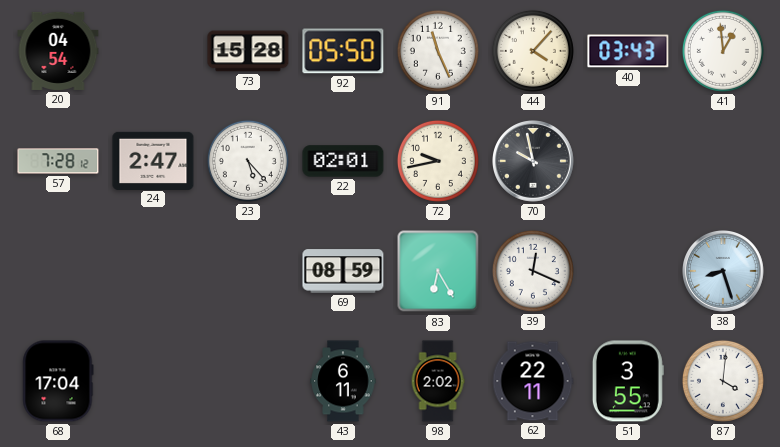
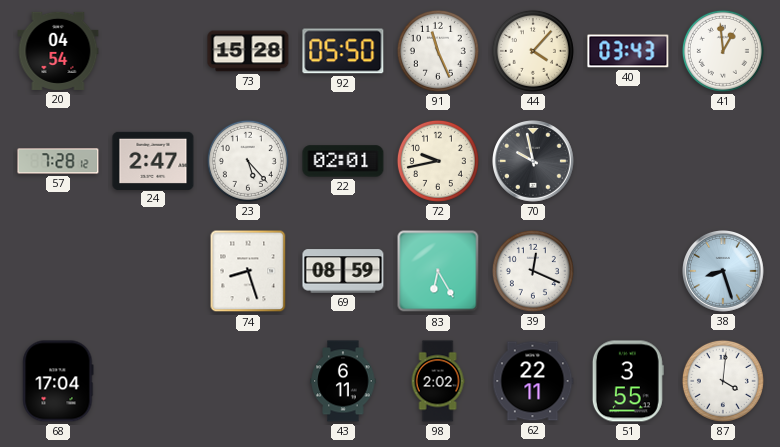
74: none -> 8:27 (248, 271)
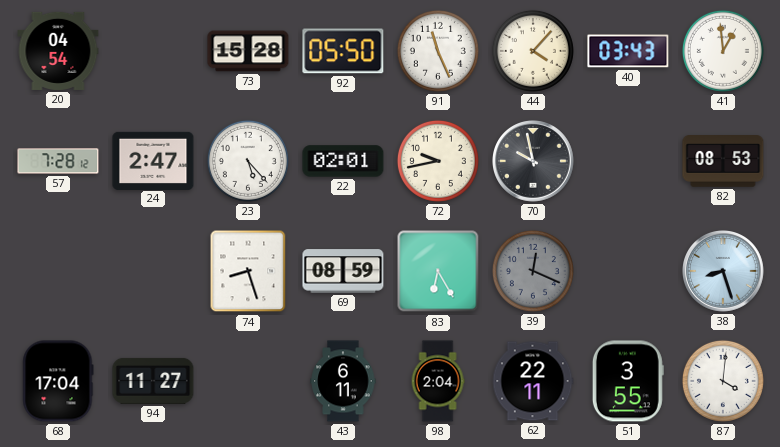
82: none -> 08:53 (723, 162)
39 dial: white -> grey (533, 271)
94: none -> 11:27 (153, 381)
98: 2:02 -> 2:04 (438, 381)
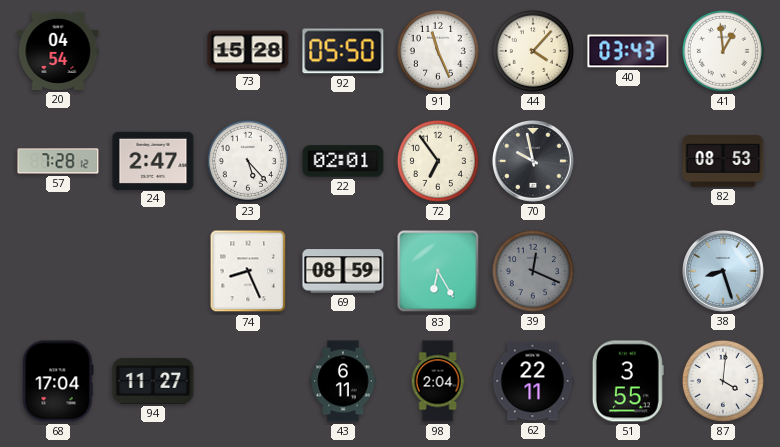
72: 9:43 -> 6:54 (438, 161)
74: 8:27 -> 8:26 (248, 271)
